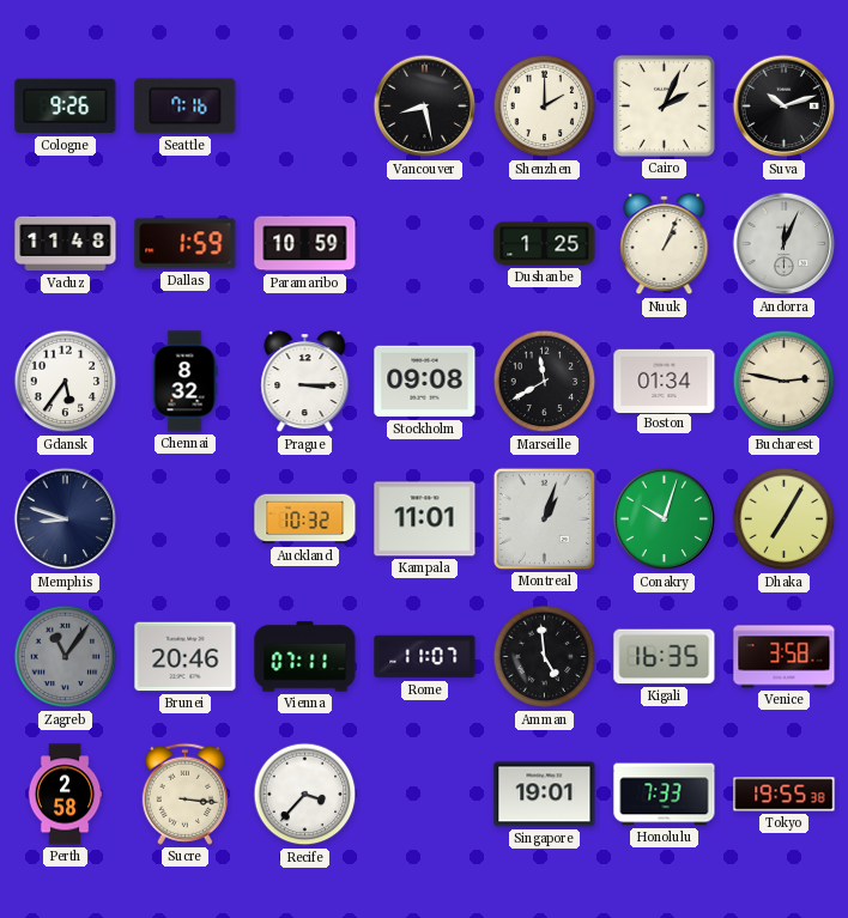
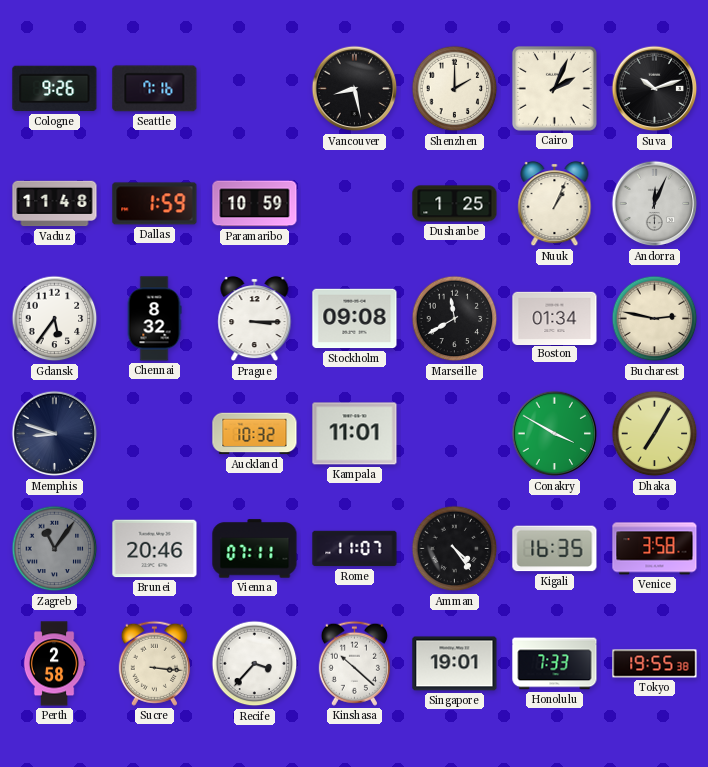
Montreal: 1:03 -> none (544, 518)
Conakry: 10:03 -> 3:50 (555, 434)
Amman: 4:59 -> 4:24 (455, 549)
Kinshasa: none -> 10:22 (354, 663)
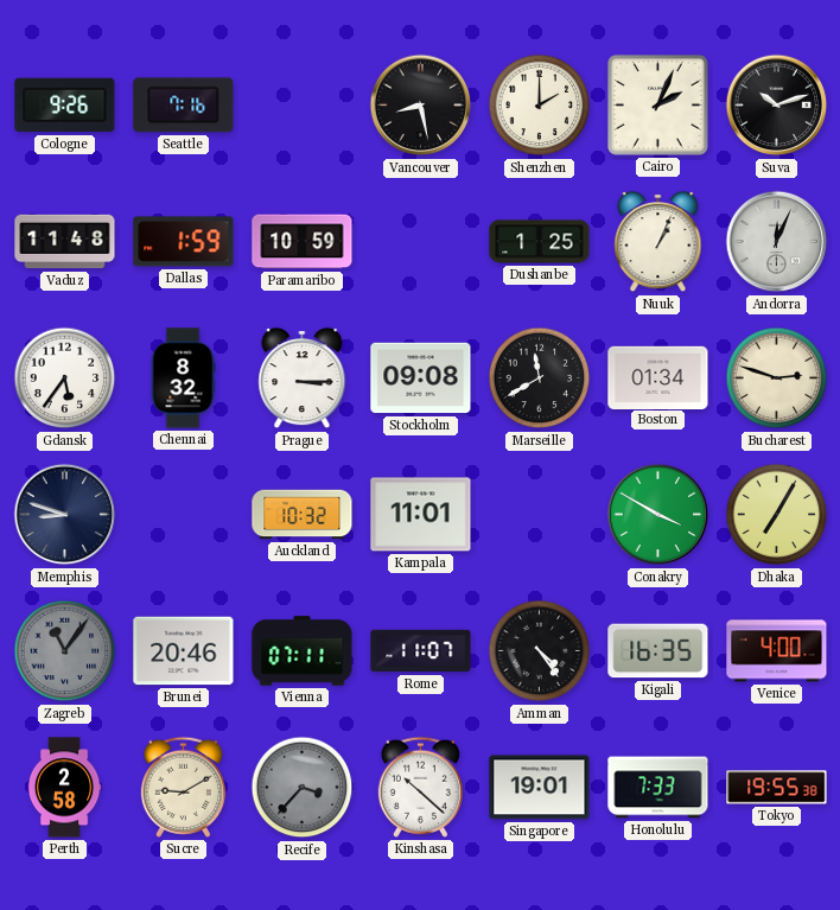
Bucharest: 2:47 -> 2:48 (777, 378)
Venice: 3:58 -> 4:00 (777, 651)
Sucre: 3:16 -> 9:10 (183, 787)
Recife dial: white -> grey (303, 788)
